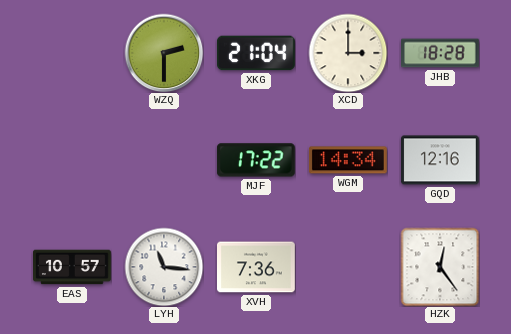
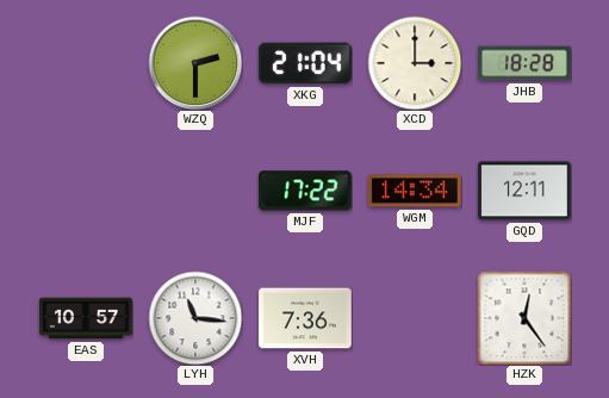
GQD: 12:16 -> 12:11 (524, 191)
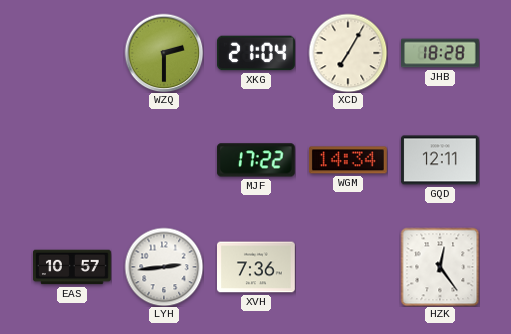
XCD: 3:00 -> 7:05 (348, 53)
LYH: 11:16 -> 2:44 (164, 267)
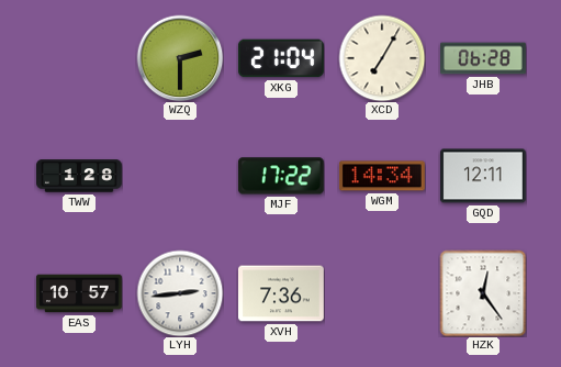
JHB: 18:28 -> 06:28 (484, 58)
TWW: none -> 1:28 (79, 176)
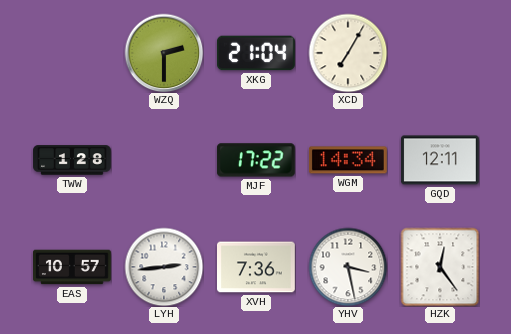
JHB: 06:28 -> none (484, 58)
YHV: none -> 3:28 (348, 267)
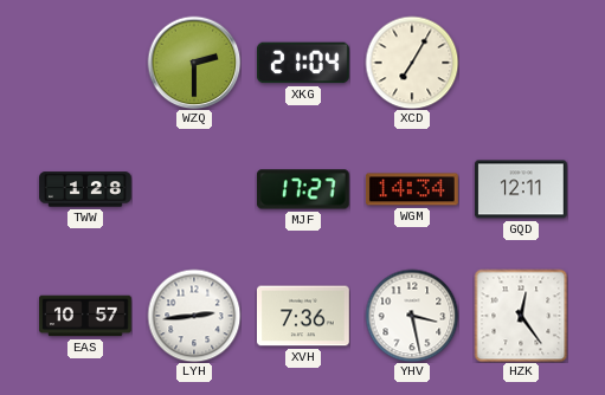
MJF: 17:22 -> 17:27 (303, 189)
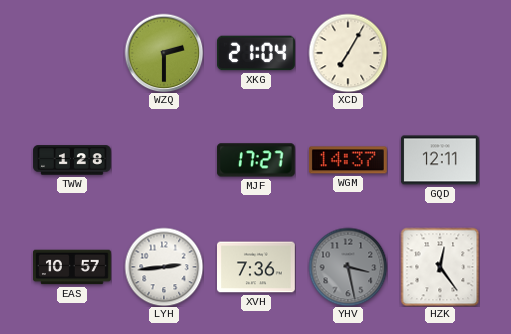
WGM: 14:34 -> 14:37 (348, 160)
YHV dial: white -> grey (348, 267)
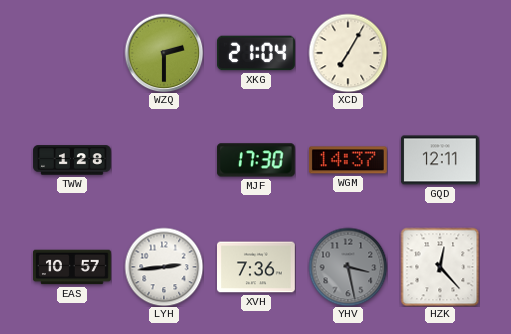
MJF: 17:27 -> 17:30 (256, 160)
HZK: 12:24 -> 12:23 (440, 267)
